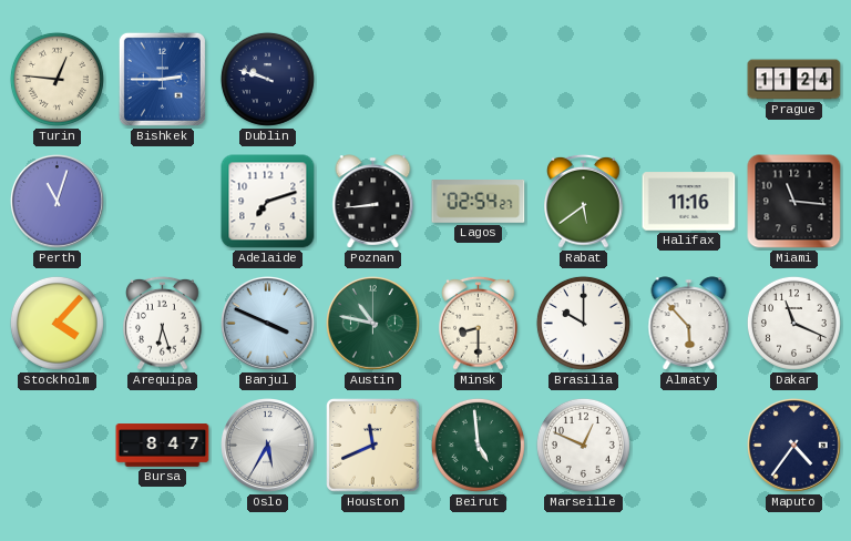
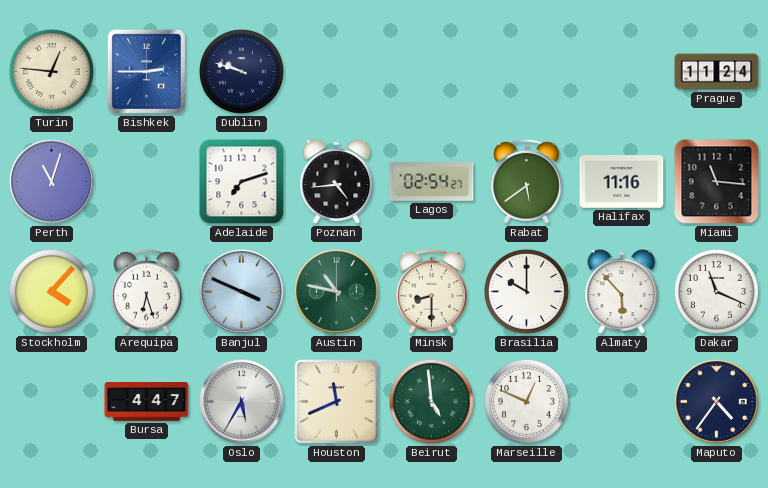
Poznan: 8:44 -> 4:44 (337, 182)
Bursa: 8:47 -> 4:47 (147, 402)
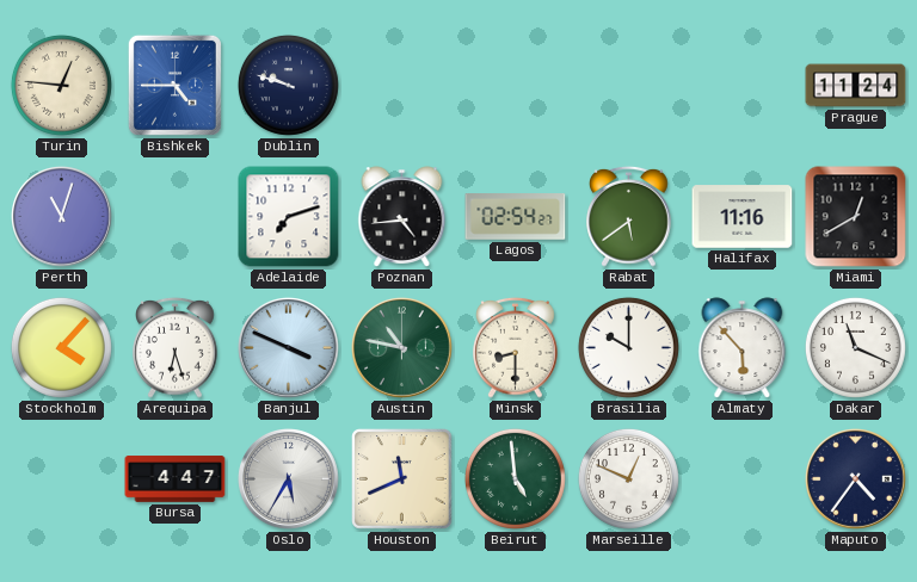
Bishkek: 2:45 -> 4:45 (174, 85)
Miami: 11:16 -> 12:40 (856, 217)
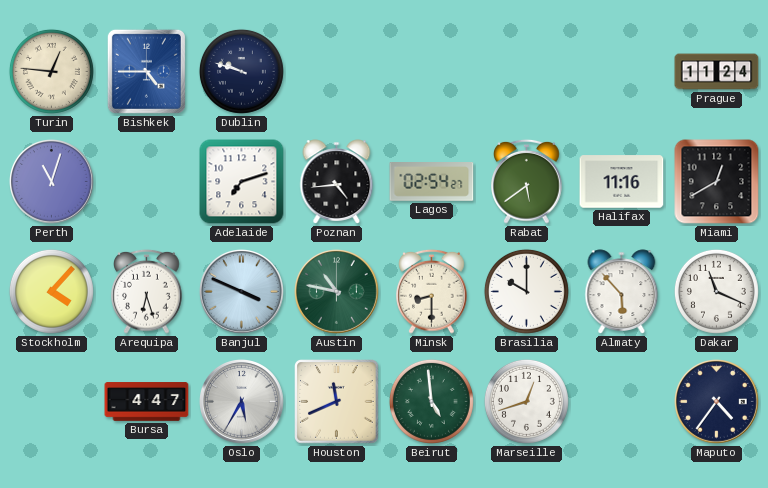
Marseille: 12:49 -> 12:42 (526, 401)
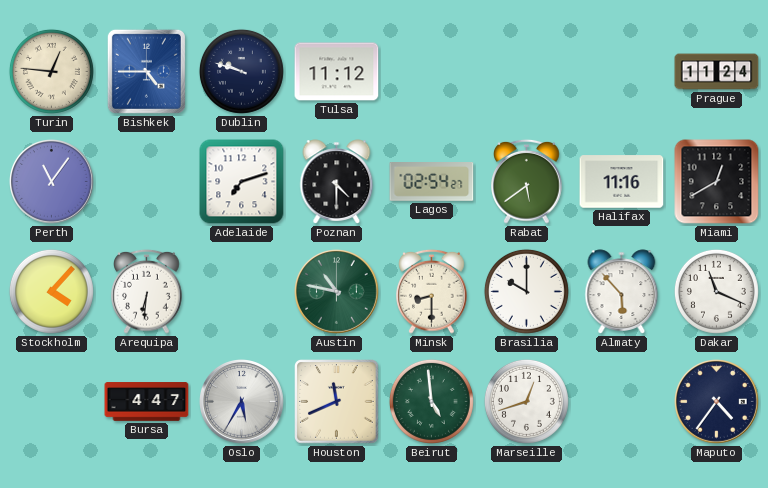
Tulsa: none -> 11:12 (337, 72)
Perth: 11:03 -> 11:06 (52, 182)
Poznan: 4:44 -> 4:30 (337, 182)
Arequipa: 6:27 -> 6:31 (147, 291)
Banjul: 3:49 -> none (242, 292)
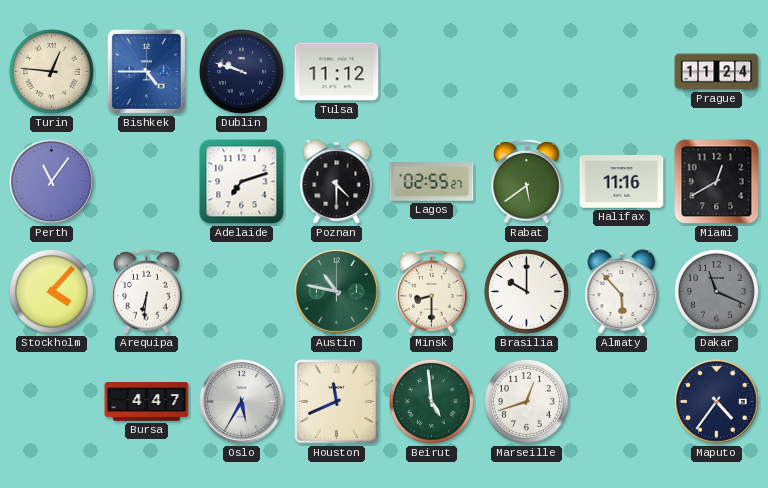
Lagos: 02:54 -> 02:55 (432, 182)
Dakar dial: white -> grey (716, 291)
